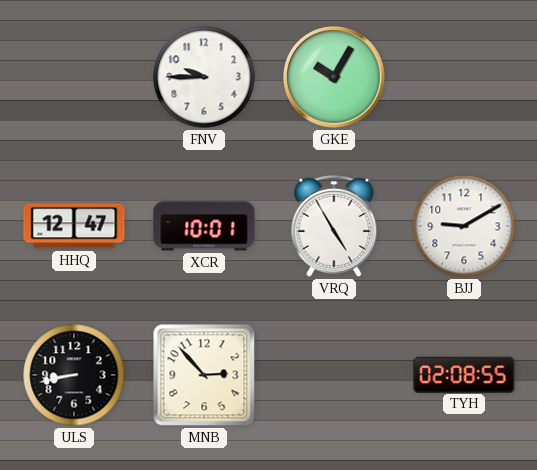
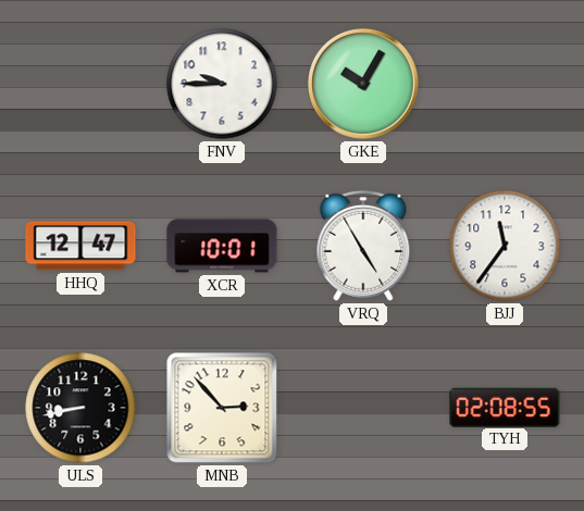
BJJ: 9:10 -> 11:36 (505, 246)
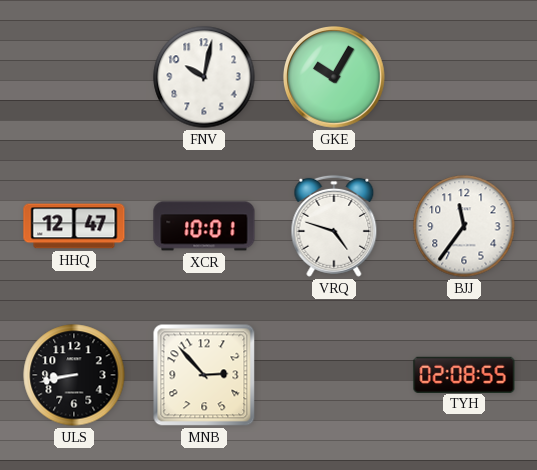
FNV: 9:45 -> 10:02 (204, 77)
VRQ: 4:55 -> 4:48 (334, 226)
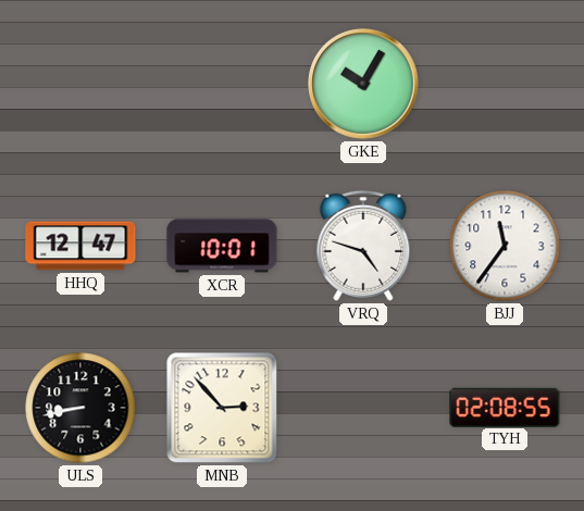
FNV: 10:02 -> none (204, 77)
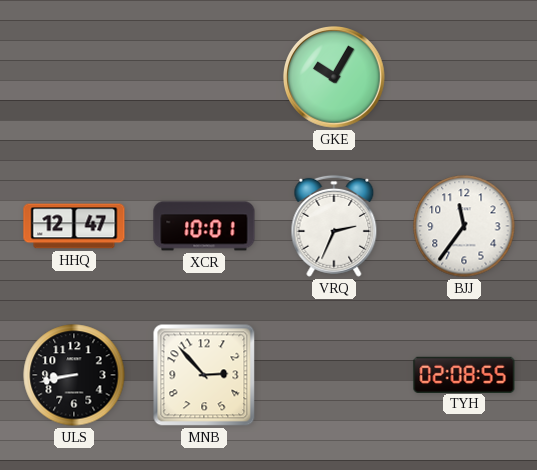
VRQ: 4:48 -> 2:34 (334, 226)
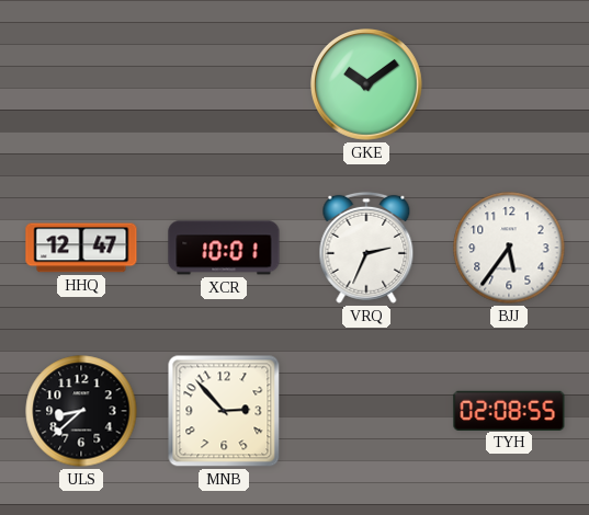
GKE: 10:05 -> 10:09 (367, 85)
BJJ: 11:36 -> 5:36 (509, 248)
ULS: 8:43 -> 8:38 (81, 411)
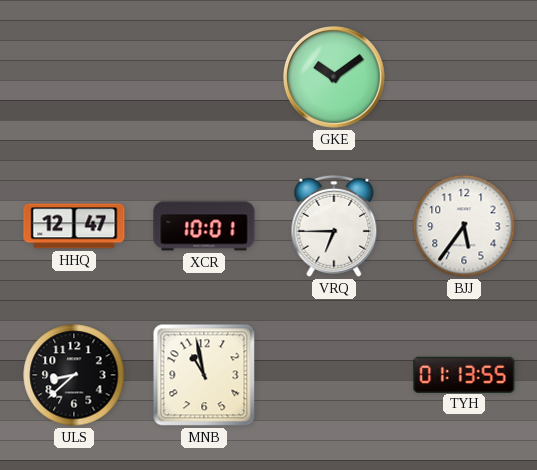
VRQ: 2:34 -> 6:45 (334, 226)
MNB: 2:53 -> 10:58 (204, 375)
TYH: 02:08 -> 01:13 (464, 374)
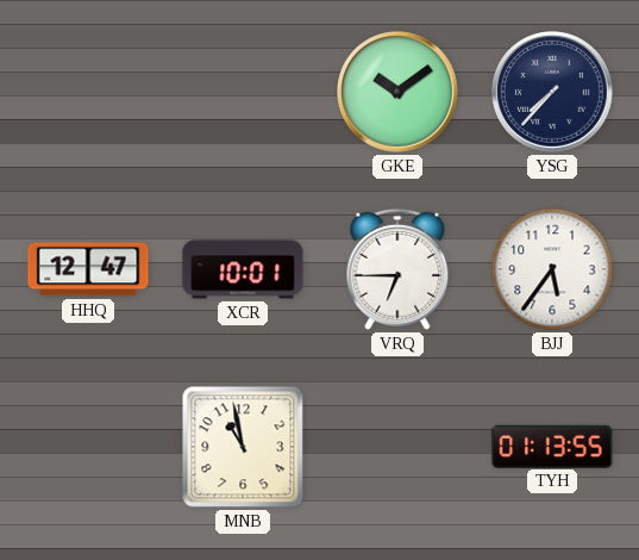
YSG: none -> 7:37 (553, 93)
ULS: 8:38 -> none (74, 375)
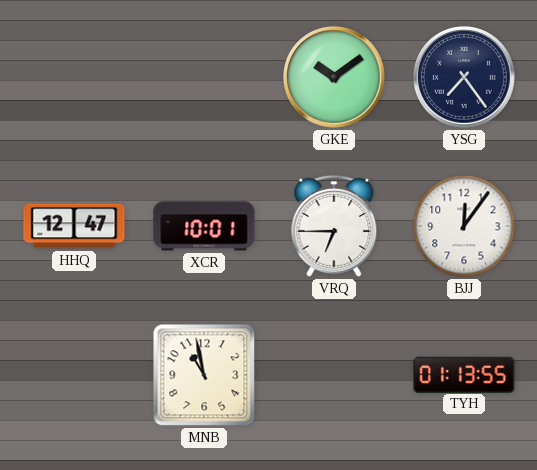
YSG: 7:37 -> 7:24 (465, 78)
BJJ: 5:36 -> 12:06 (464, 226)
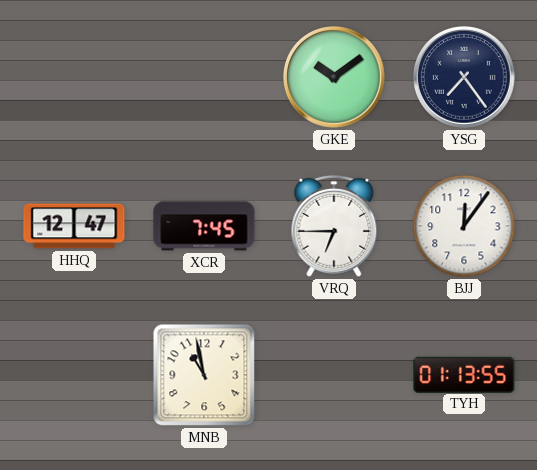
XCR: 10:01 -> 7:45 (204, 226)
